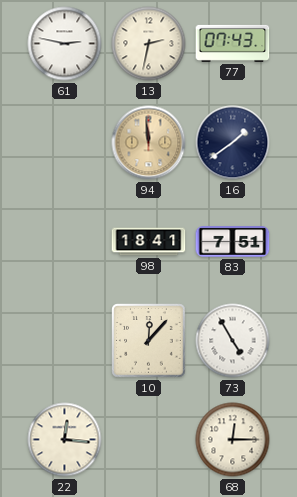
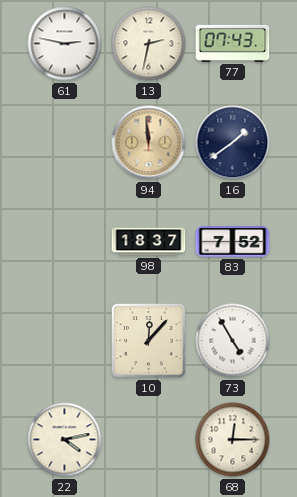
98: 18:41 -> 18:37 (149, 242)
83: 7:51 -> 7:52 (233, 242)
22: 12:16 -> 4:13 (65, 440)
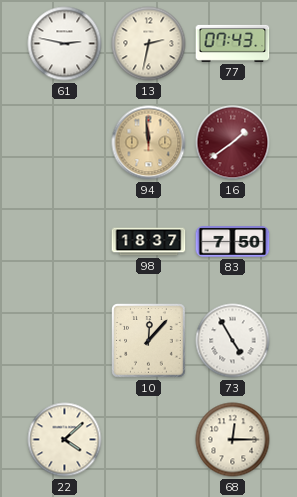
16 dial: navy -> burgundy (233, 143)
83: 7:52 -> 7:50 (233, 242)
22: 4:13 -> 4:08 (65, 440)
